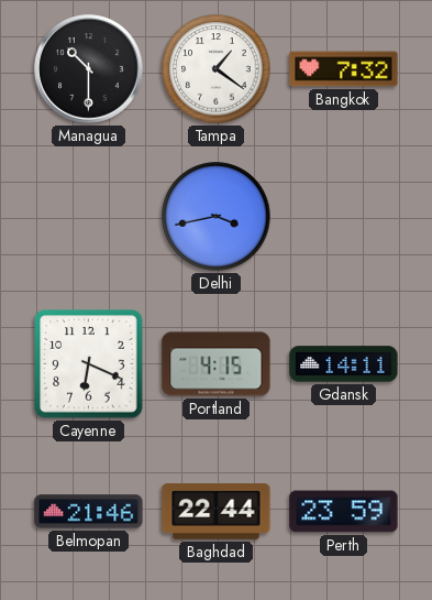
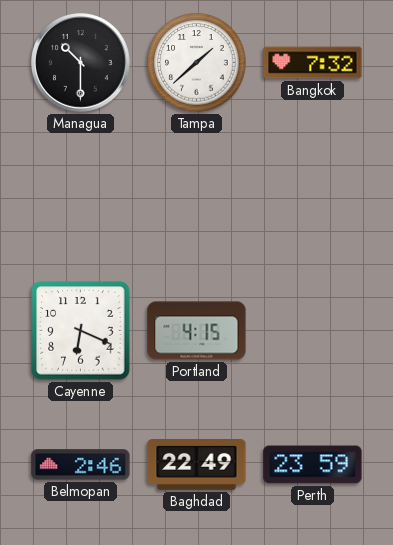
Tampa: 1:21 -> 1:38 (197, 63)
Delhi: 3:43 -> none (217, 217)
Gdansk: 14:11 -> none (344, 364)
Belmopan: 21:46 -> 2:46 (81, 465)
Baghdad: 22:44 -> 22:49 (197, 465)
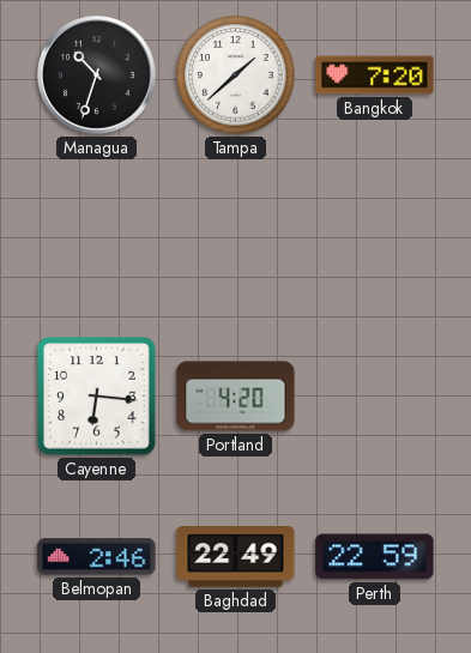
Managua: 10:30 -> 10:33 (97, 75)
Bangkok: 7:32 -> 7:20 (375, 75)
Cayenne: 6:19 -> 6:16 (97, 397)
Portland: 4:15 -> 4:20 (236, 397)
Perth: 23:59 -> 22:59 (375, 557)
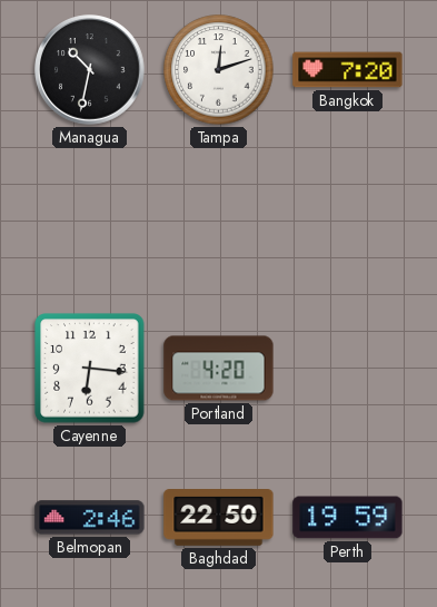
Managua: 10:33 -> 10:32 (90, 70)
Tampa: 1:38 -> 12:12 (219, 70)
Baghdad: 22:49 -> 22:50 (219, 518)
Perth: 22:59 -> 19:59 (348, 518)
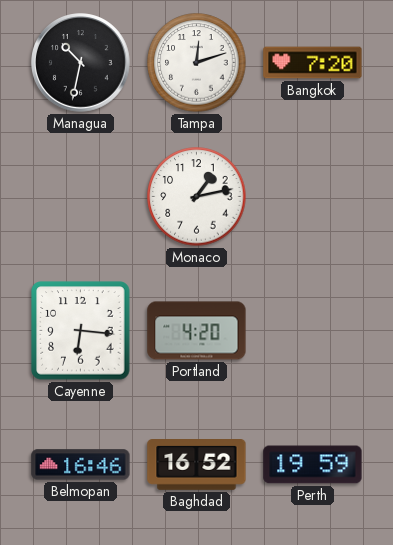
Monaco: none -> 1:13 (197, 197)
Belmopan: 2:46 -> 16:46 (81, 465)
Baghdad: 22:50 -> 16:52 (197, 465)
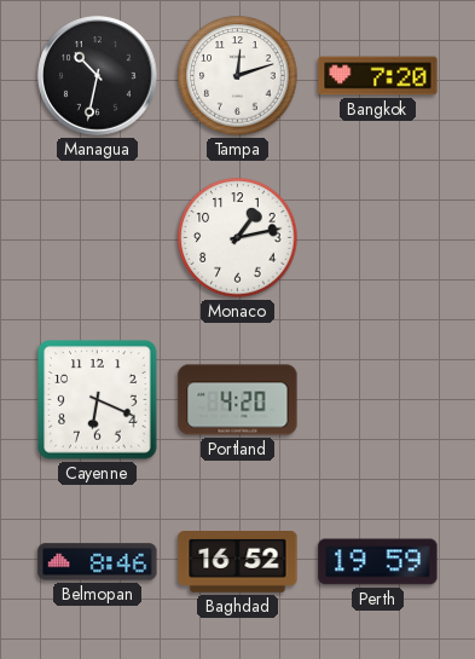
Cayenne: 6:16 -> 6:19 (98, 400)
Belmopan: 16:46 -> 8:46 (98, 562)
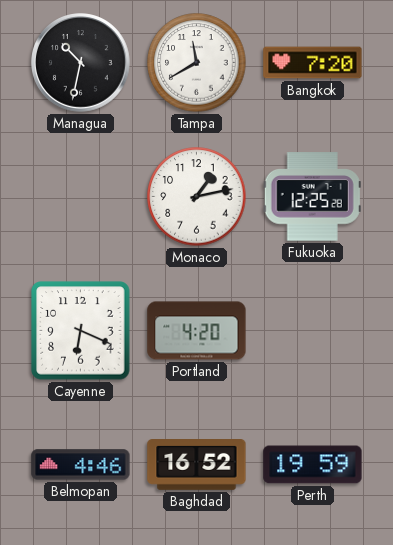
Tampa: 12:12 -> 11:40 (197, 63)
Fukuoka: none -> 12:25 (312, 197)
Belmopan: 8:46 -> 4:46 (81, 465)
